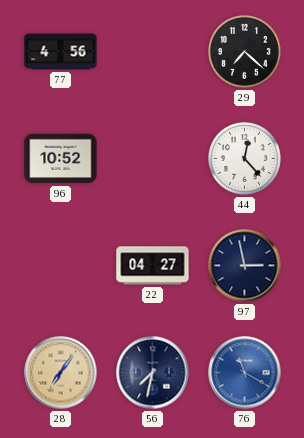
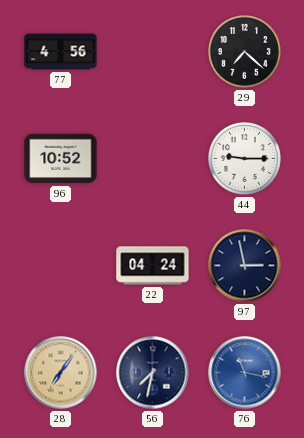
44: 12:23 -> 9:15 (245, 159)
22: 04:27 -> 04:24 (153, 266)
76: 11:20 -> 11:17 (245, 373)
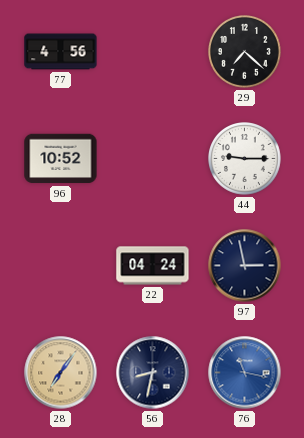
56: 7:32 -> 8:32 (153, 373)
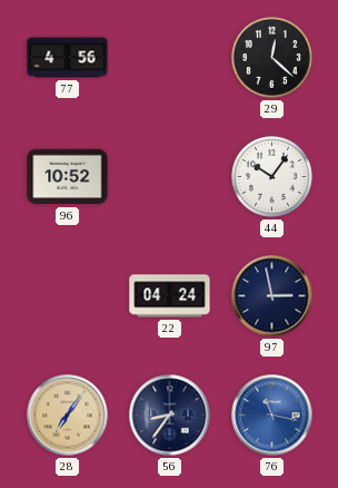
29: 7:22 -> 12:22 (272, 58)
44: 9:15 -> 10:06 (272, 177)
56: 8:32 -> 8:36 (170, 416)
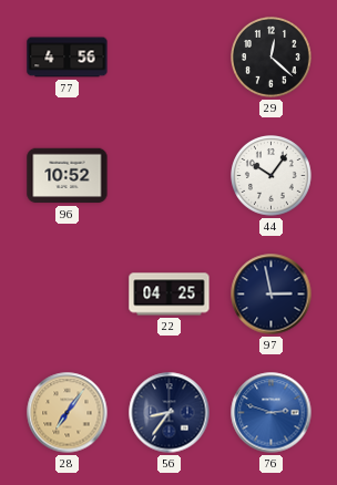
22: 04:24 -> 04:25 (170, 295)
76: 11:17 -> 2:48 (272, 413)
